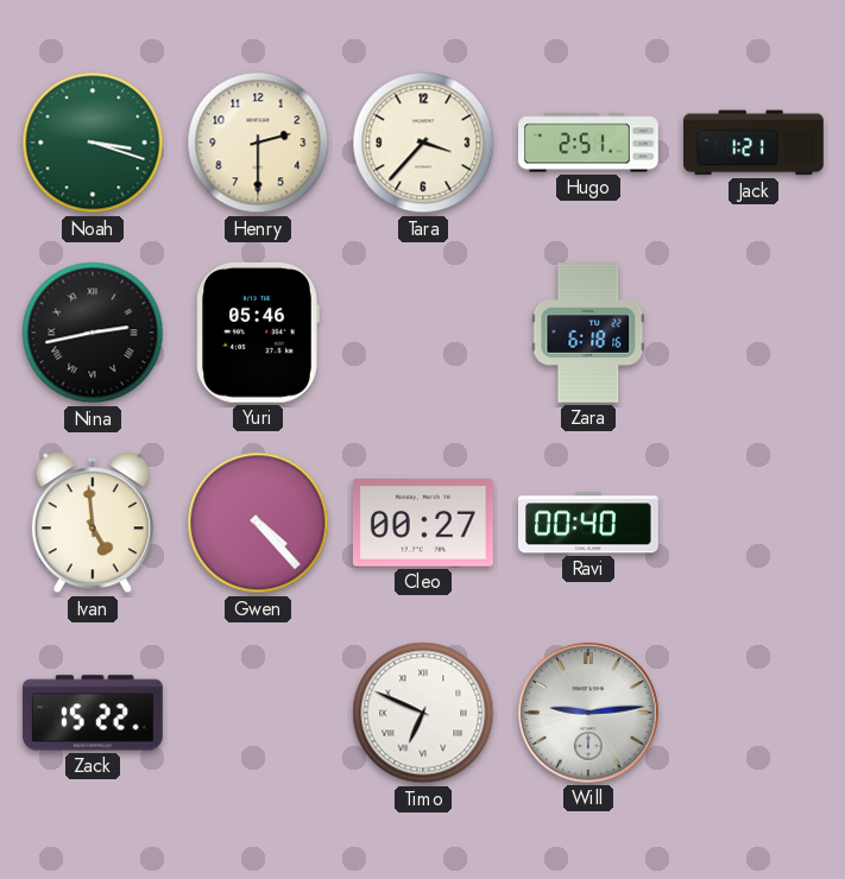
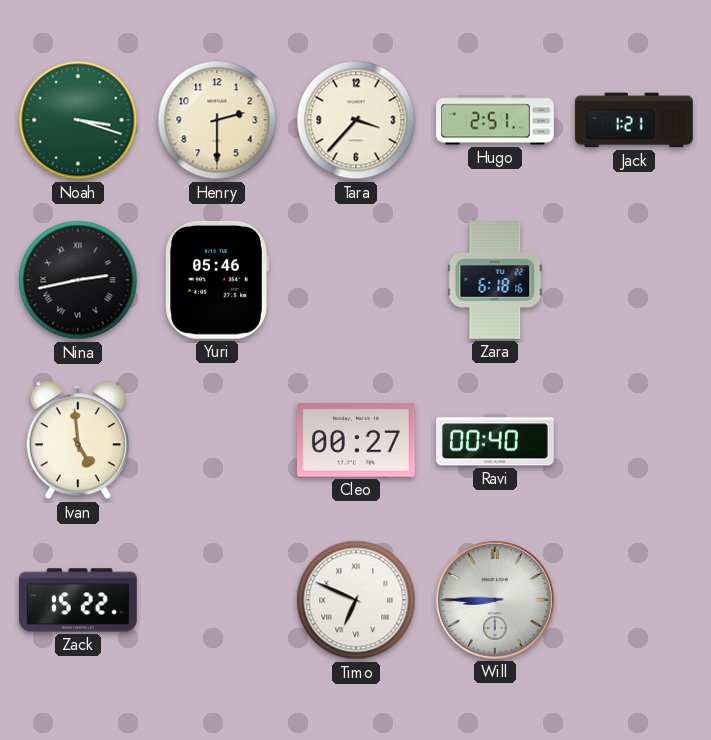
Gwen: 4:23 -> none (258, 523)
Will: 9:14 -> 8:45 (496, 601)
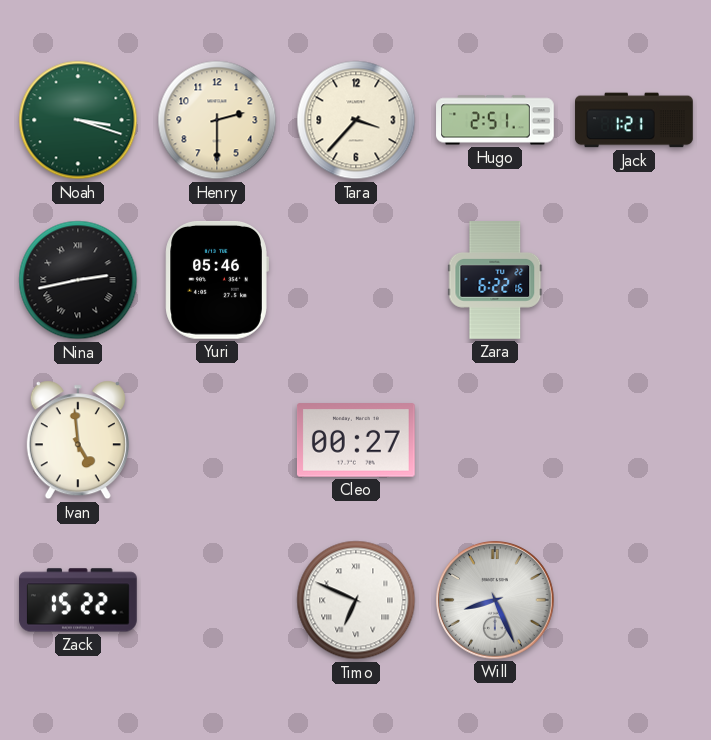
Zara: 6:18 -> 6:22 (495, 280)
Ravi: 00:40 -> none (495, 440)
Will: 8:45 -> 8:26 (496, 601)
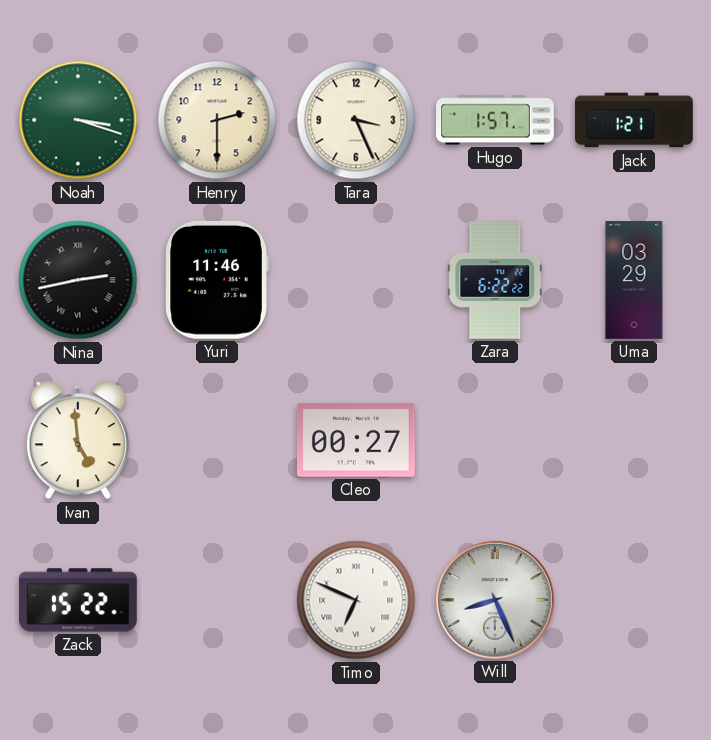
Tara: 3:37 -> 3:26 (356, 120)
Hugo: 2:51 -> 1:57 (495, 120)
Yuri: 05:46 -> 11:46 (217, 280)
Zara: 6:22:16 -> 6:22:22 (495, 280)
Uma: none -> 03:29 (634, 280)
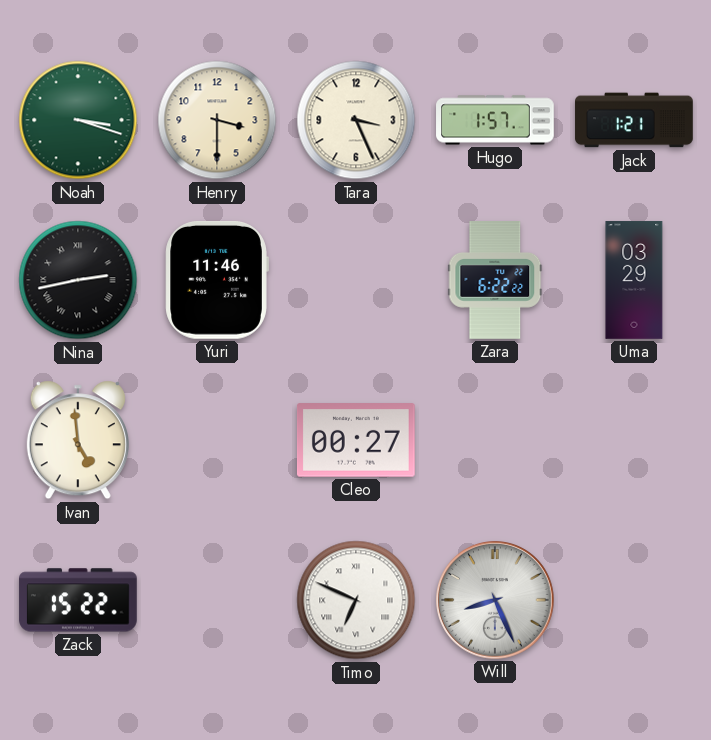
Henry: 2:30 -> 3:30 (217, 120)
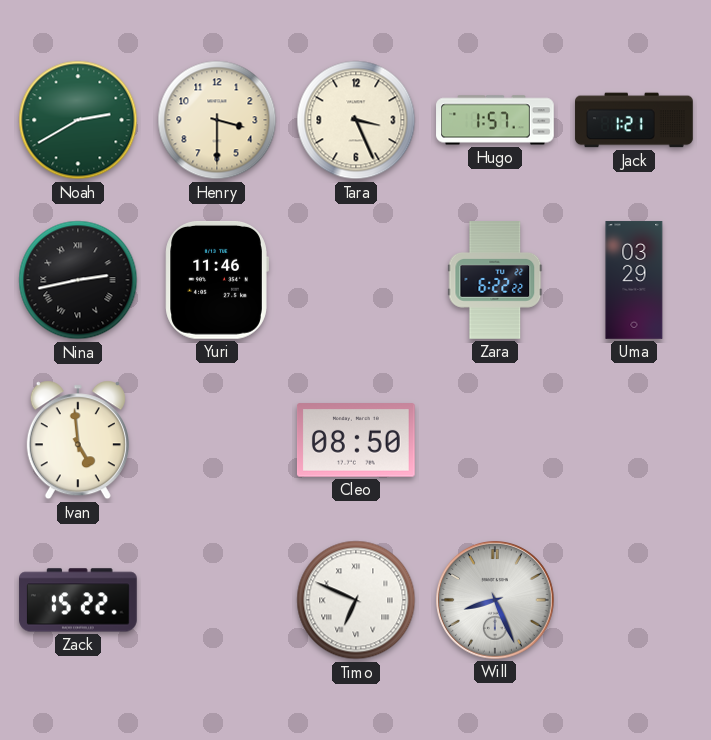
Noah: 3:18 -> 2:40 (78, 120)
Cleo: 00:27 -> 08:50 (356, 440)
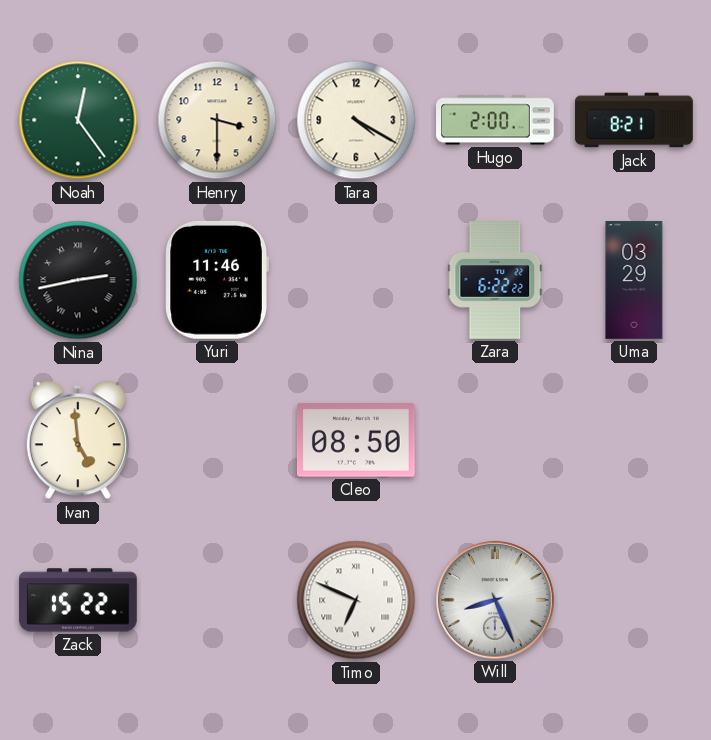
Noah: 2:40 -> 12:24 (78, 120)
Tara: 3:26 -> 4:20 (356, 120)
Hugo: 1:57 -> 2:00 (495, 120)
Jack: 1:21 -> 8:21 (634, 120)
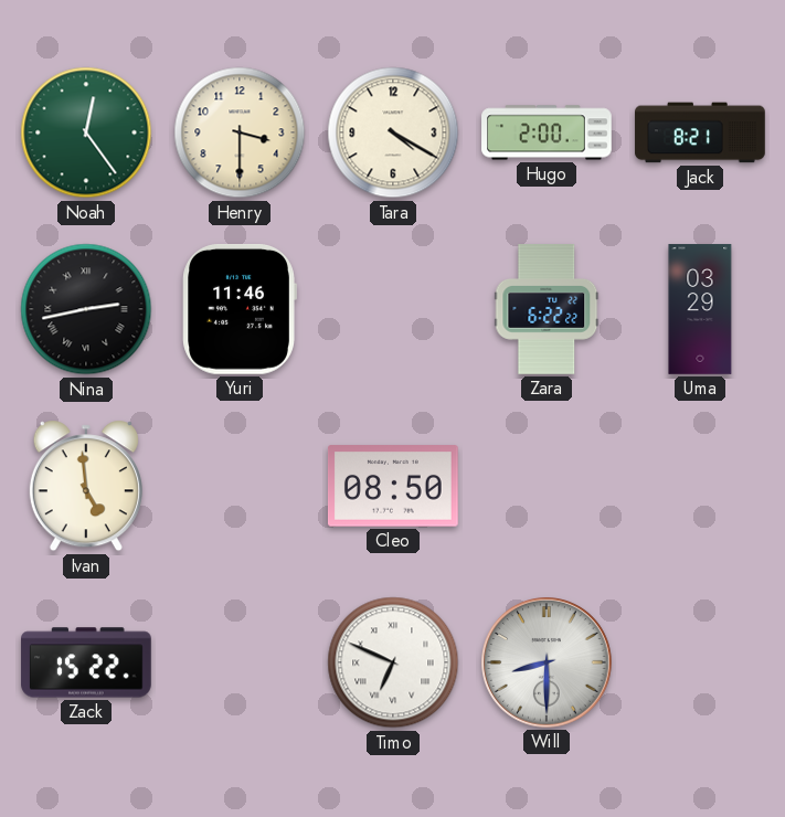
Will: 8:26 -> 8:30 (548, 664)
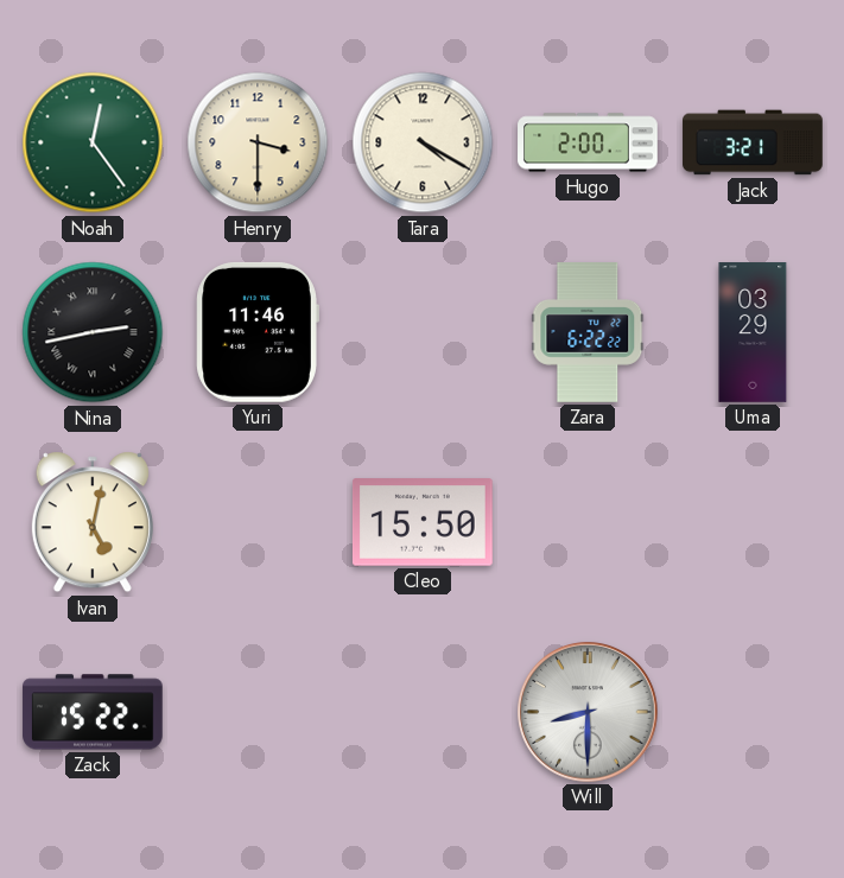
Jack: 8:21 -> 3:21 (753, 142)
Ivan: 4:59 -> 5:02 (93, 522)
Cleo: 08:50 -> 15:50 (423, 522)
Timo: 6:49 -> none (393, 662)
